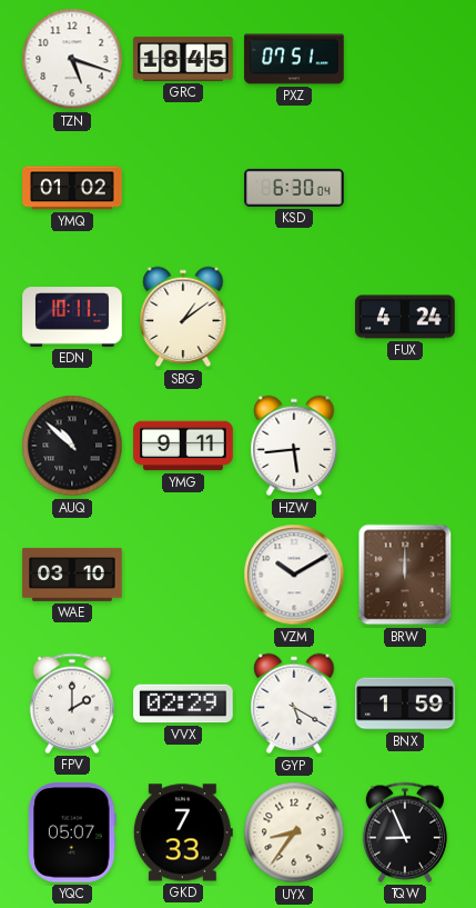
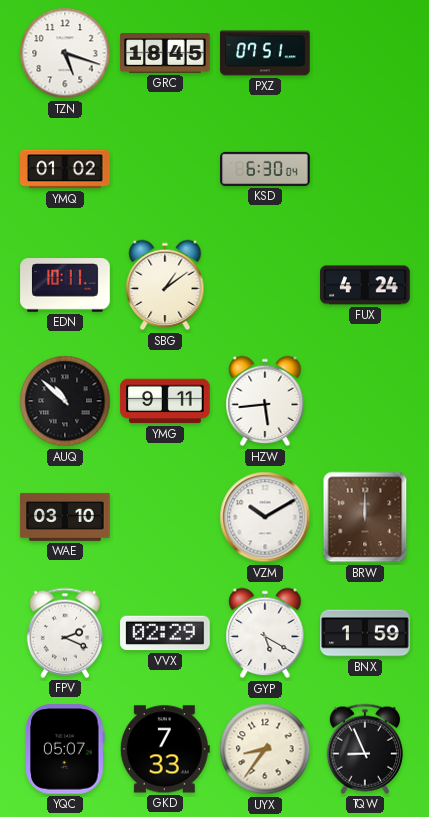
FPV: 2:00 -> 2:19 (65, 633)
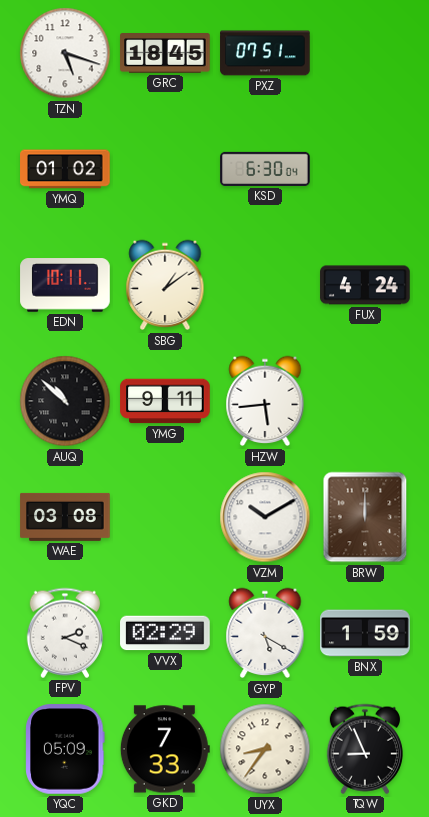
WAE: 03:10 -> 03:08 (65, 517)
YQC: 05:07 -> 05:09 (65, 749)
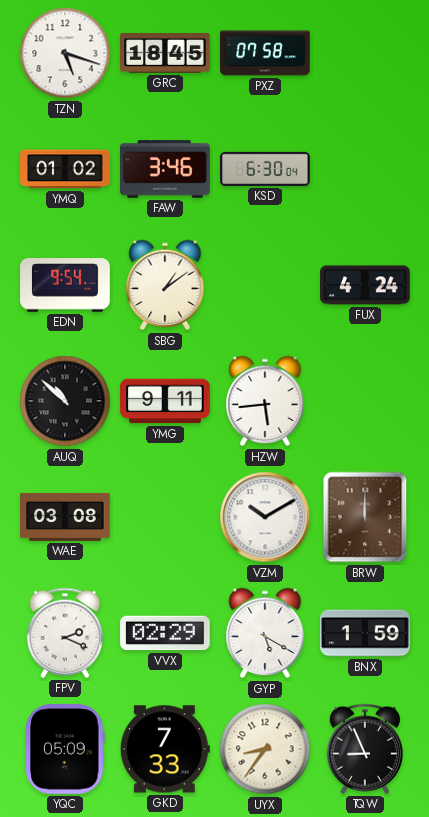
PXZ: 07:51 -> 07:58 (265, 53)
FAW: none -> 3:46 (165, 169)
EDN: 10:11 -> 9:54 (65, 285)
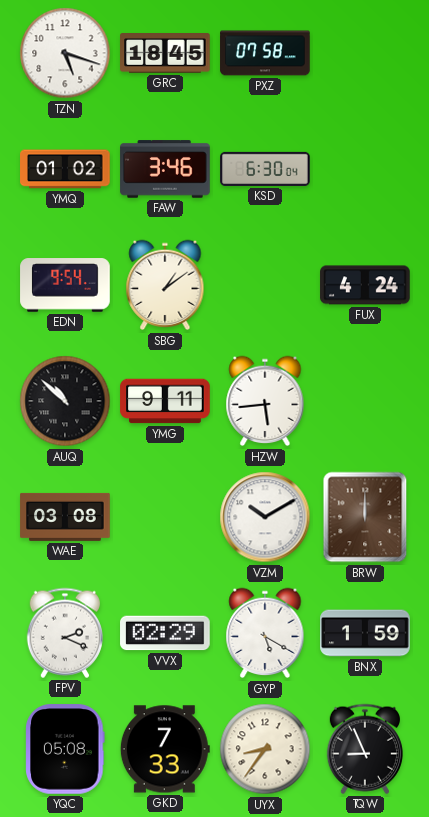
YQC: 05:09 -> 05:08 (65, 749)
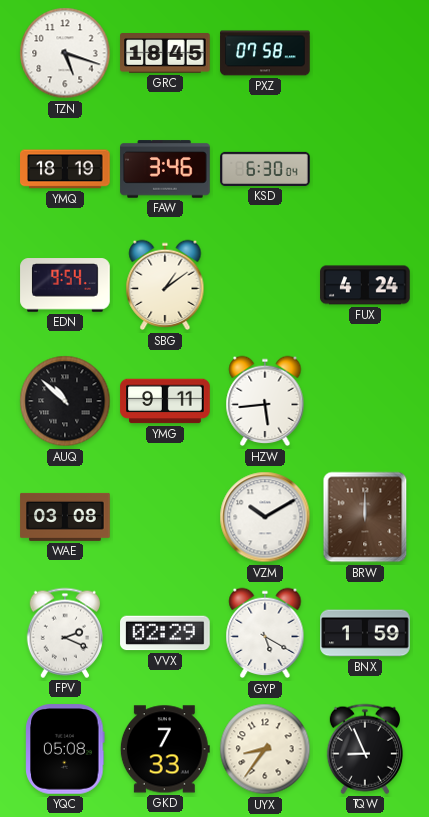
YMQ: 01:02 -> 18:19 (65, 169)
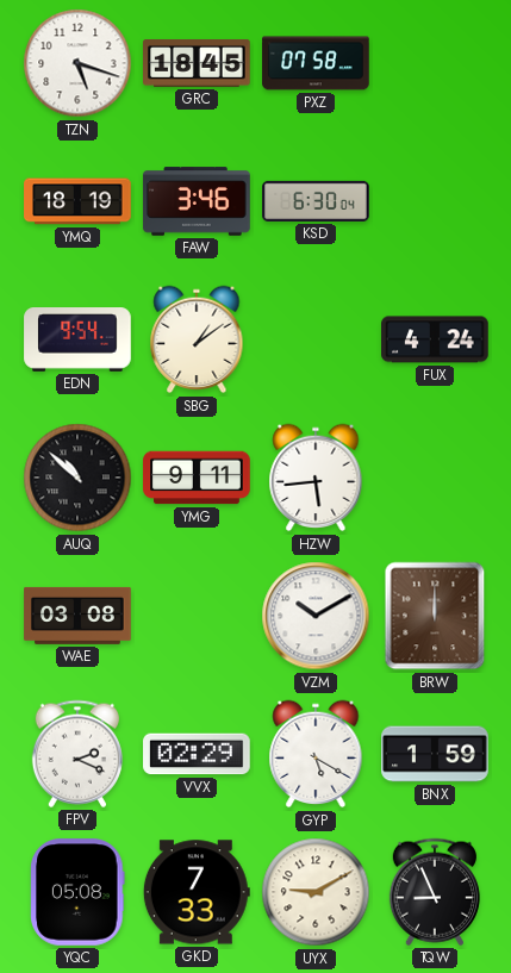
UYX: 8:36 -> 9:10 (316, 892)
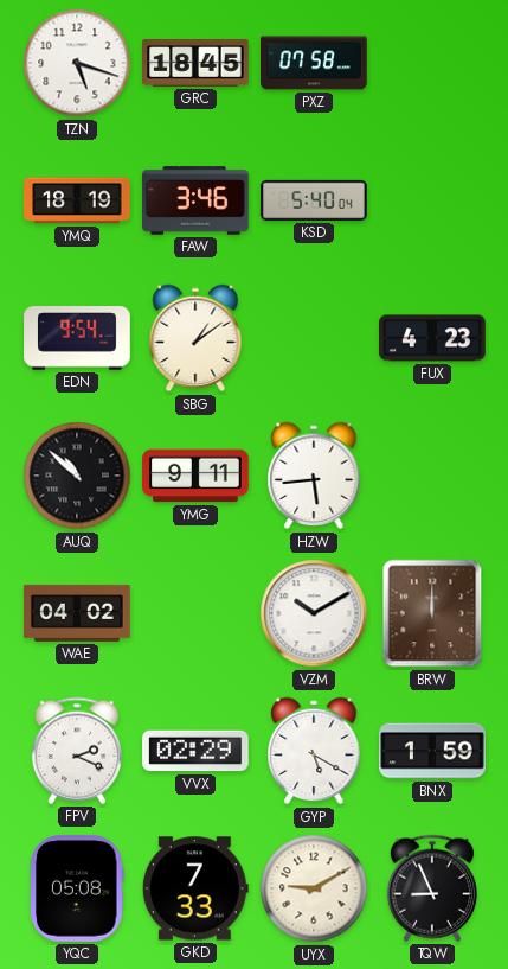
KSD: 6:30 -> 5:40 (314, 200)
FUX: 4:24 -> 4:23 (432, 338)
WAE: 03:08 -> 04:02 (77, 613)
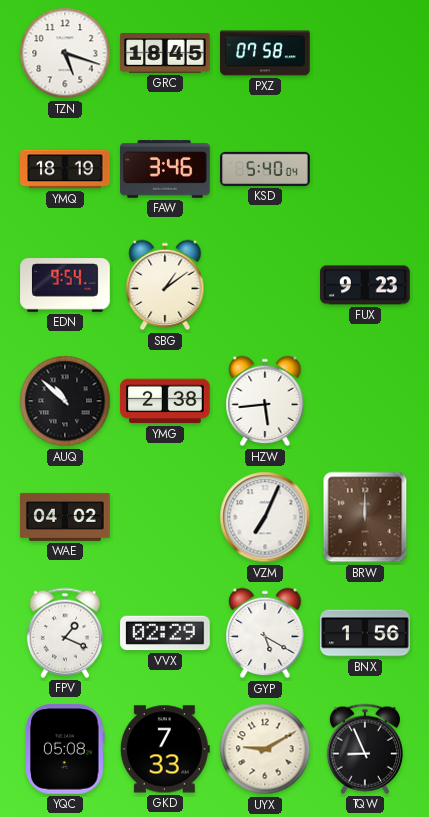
FUX: 4:23 -> 9:23 (365, 285)
YMG: 9:11 -> 2:38 (165, 401)
VZM: 10:10 -> 7:04 (265, 517)
FPV: 2:19 -> 1:19 (65, 633)
BNX: 1:59 -> 1:56 (365, 633)
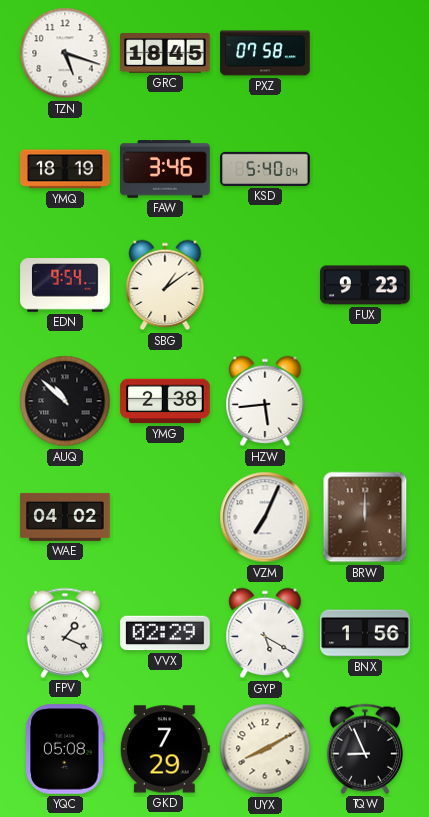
GKD: 7:33 -> 7:29 (165, 749)
UYX: 9:10 -> 8:10 (265, 749)
